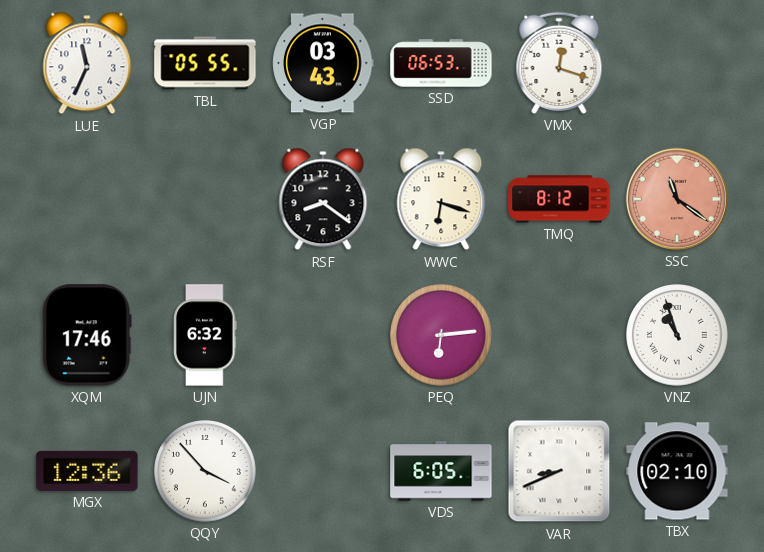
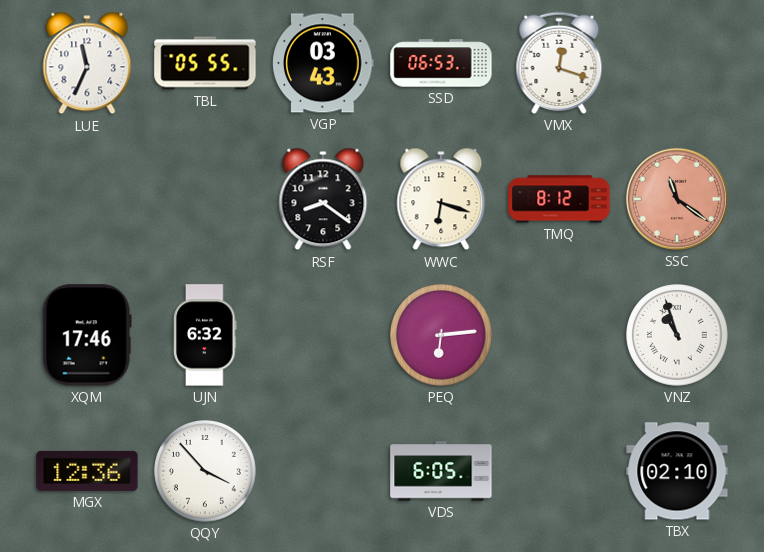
VAR: 8:41 -> none (559, 471)
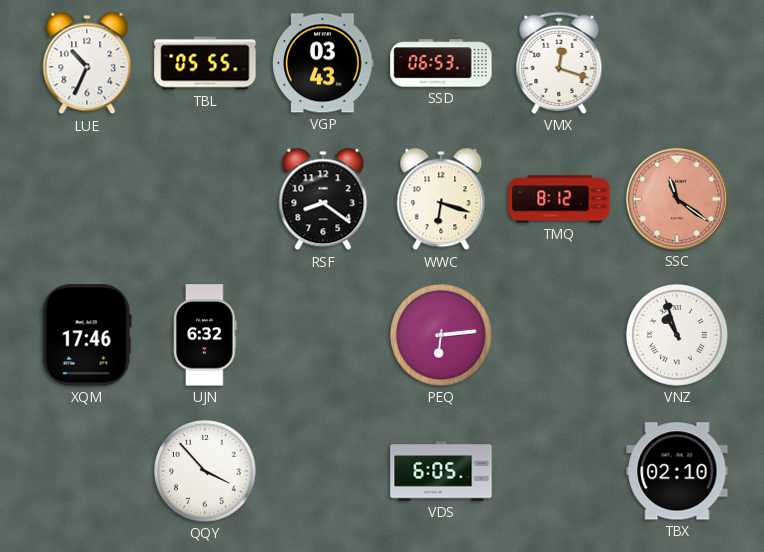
LUE: 11:34 -> 10:34 (87, 63)
MGX: 12:36 -> none (87, 471)
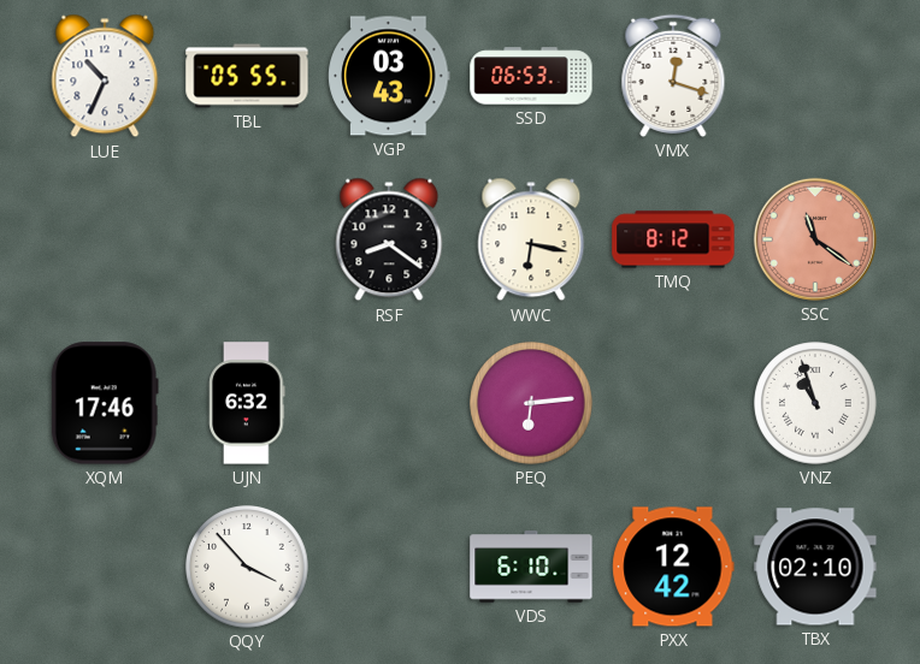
WWC: 6:18 -> 6:17 (531, 239)
VDS: 6:05 -> 6:10 (531, 567)
PXX: none -> 12:42 (673, 567)
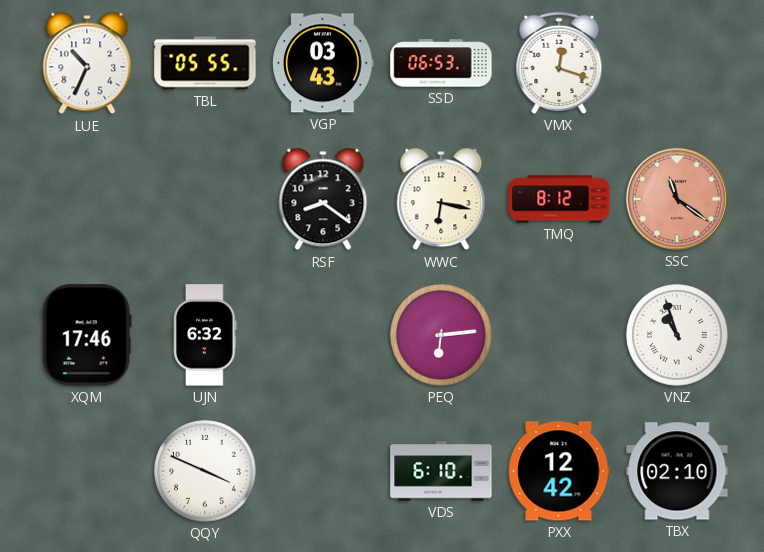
QQY: 3:53 -> 3:49 (205, 471)
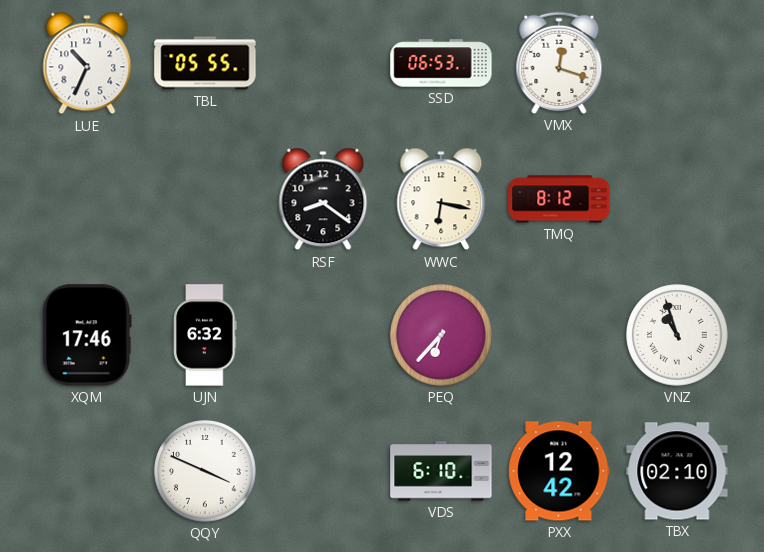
VGP: 03:43 -> none (323, 63)
SSC: 11:21 -> none (677, 199)
PEQ: 6:14 -> 6:37 (441, 335)
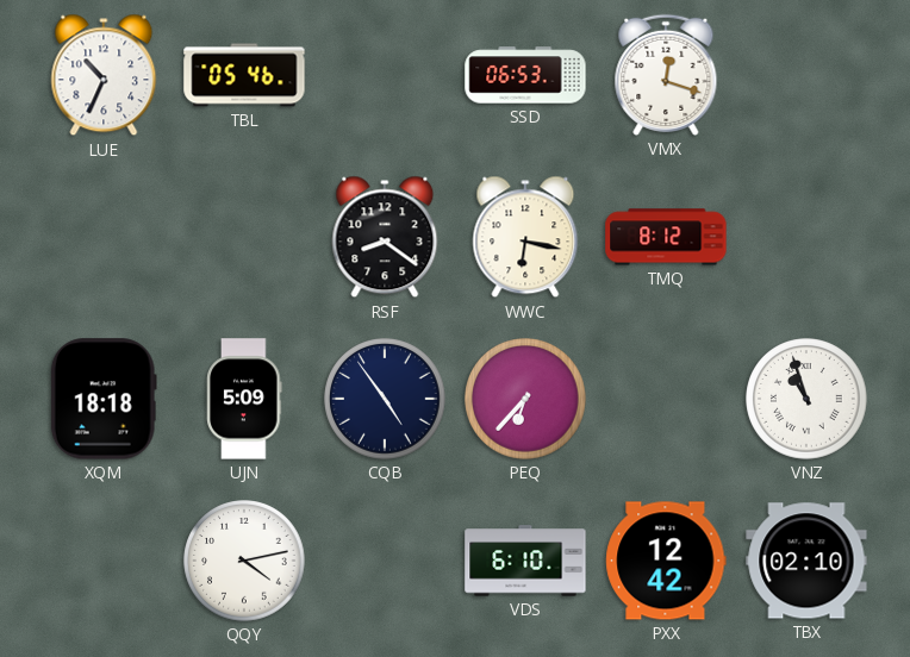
TBL: 05:55 -> 05:46 (244, 75)
XQM: 17:46 -> 18:18 (104, 399)
UJN: 6:32 -> 5:09 (244, 399)
CQB: none -> 4:54 (385, 399)
QQY: 3:49 -> 4:13 (244, 561)
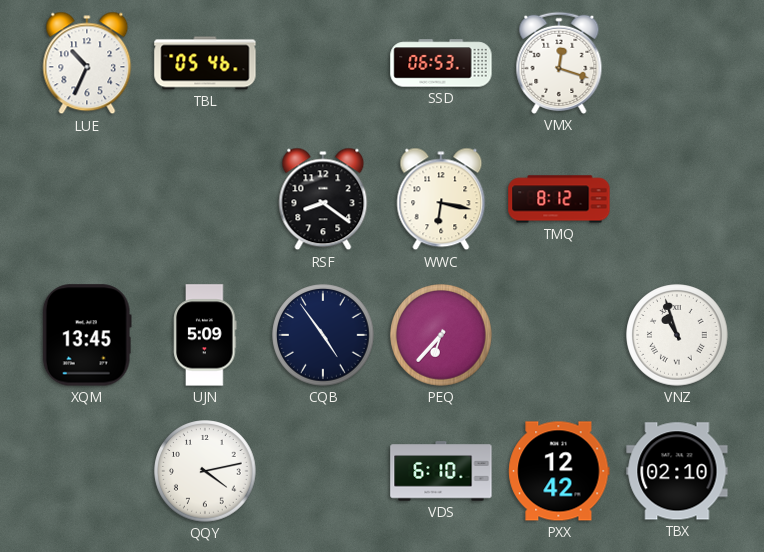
XQM: 18:18 -> 13:45 (87, 335)
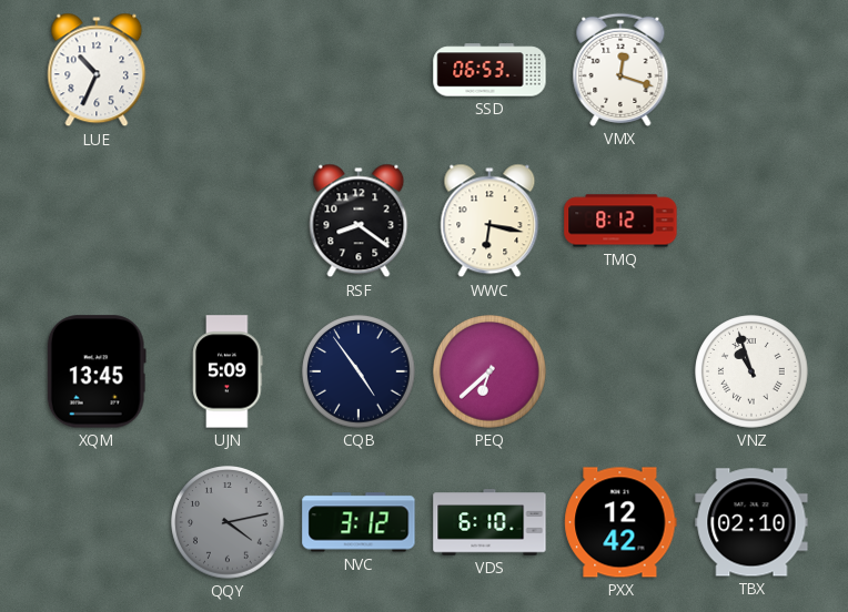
TBL: 05:46 -> none (205, 63)
PEQ: 6:37 -> 6:38 (489, 371)
QQY dial: white -> grey (228, 522)
NVC: none -> 3:12 (359, 522)
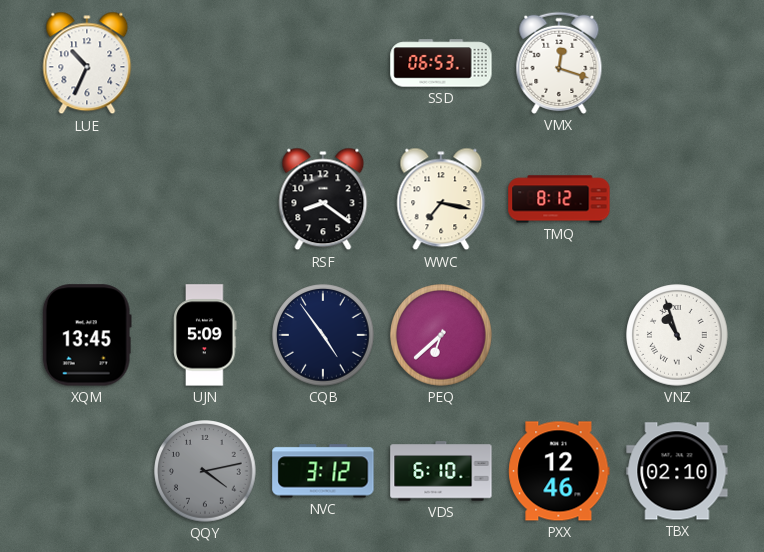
WWC: 6:17 -> 7:17 (441, 199)
PXX: 12:42 -> 12:46 (559, 471)
